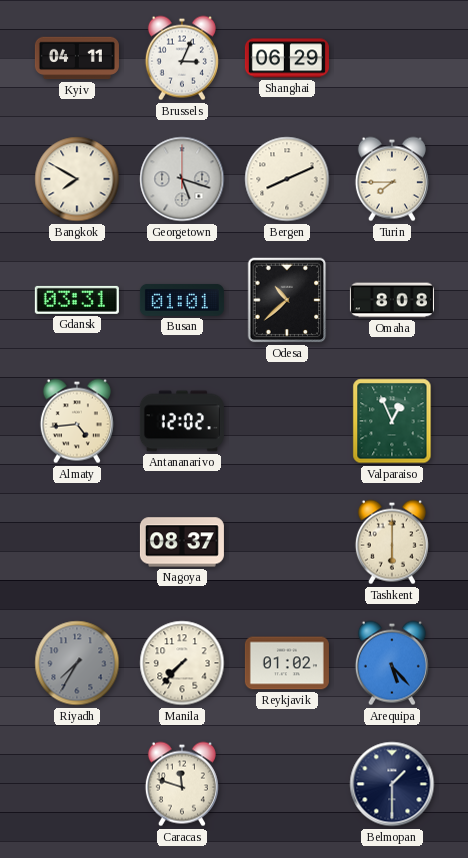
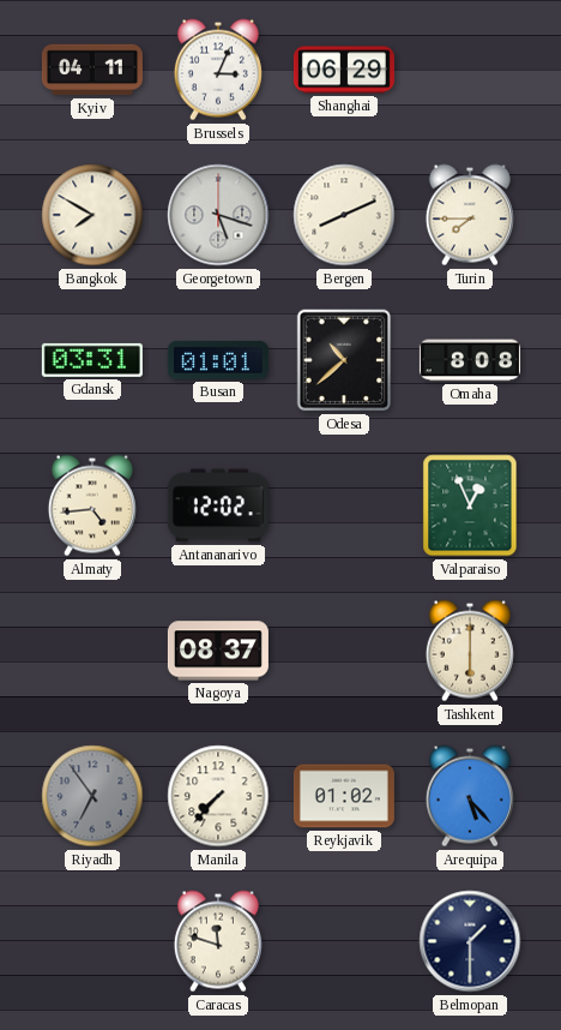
Riyadh: 7:35 -> 6:54 (92, 796)
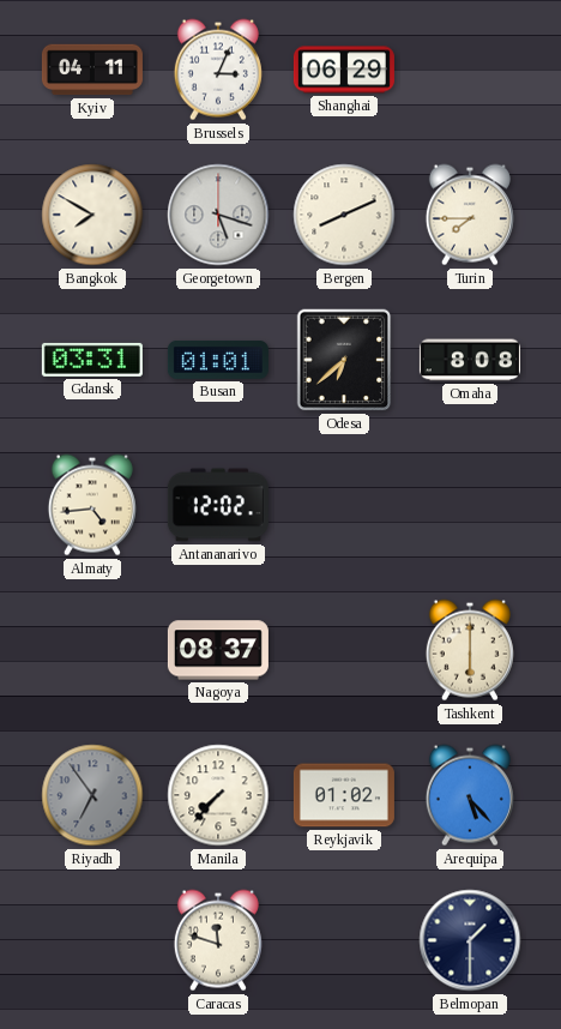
Odesa: 10:38 -> 6:38 (344, 360)
Valparaiso: 12:56 -> none (470, 505)
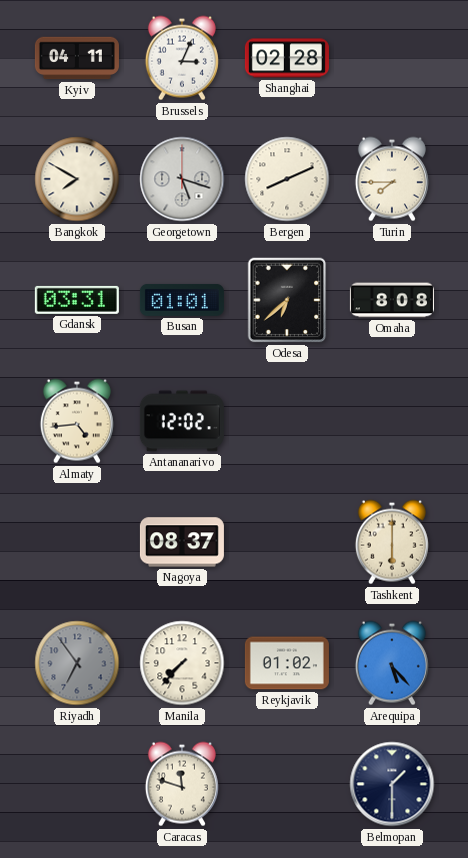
Shanghai: 06:29 -> 02:28 (287, 58)
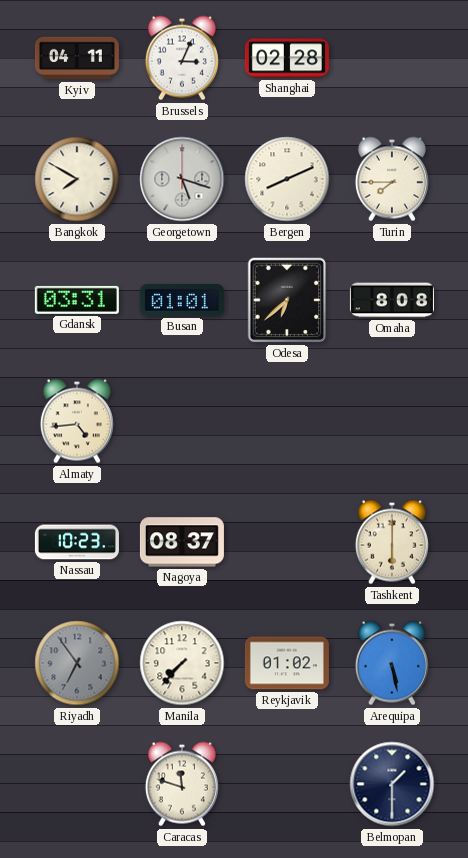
Antananarivo: 12:02 -> none (182, 421)
Nassau: none -> 10:23 (77, 542)
Arequipa: 5:23 -> 5:28 (392, 663)
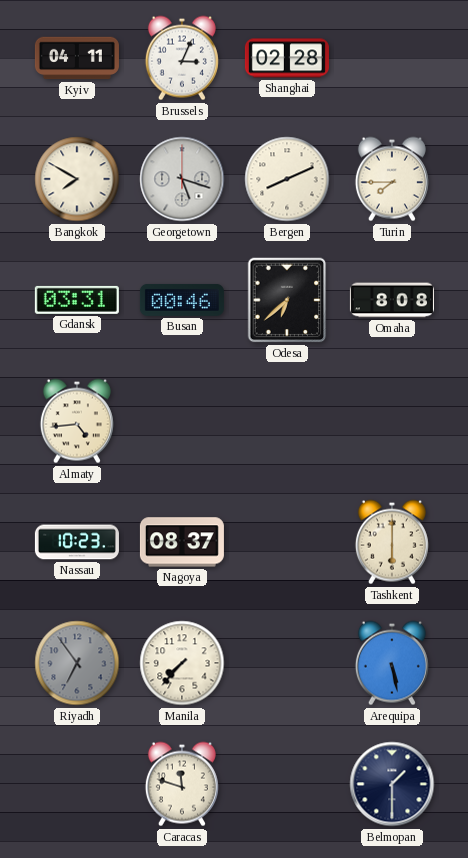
Busan: 01:01 -> 00:46 (182, 300)
Reykjavik: 01:02 -> none (287, 663)
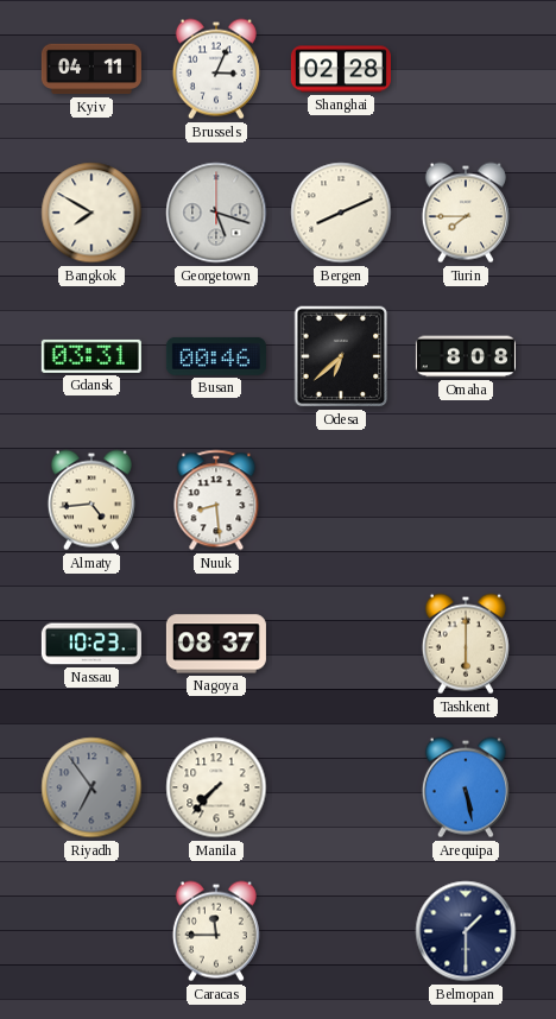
Nuuk: none -> 8:29 (216, 500)
Caracas: 11:48 -> 11:45 (216, 931)
